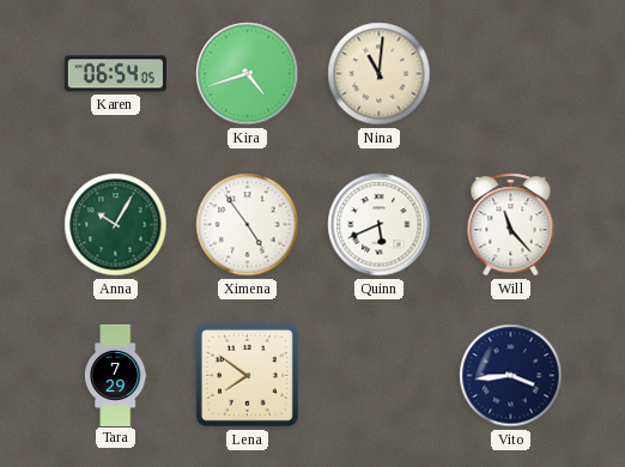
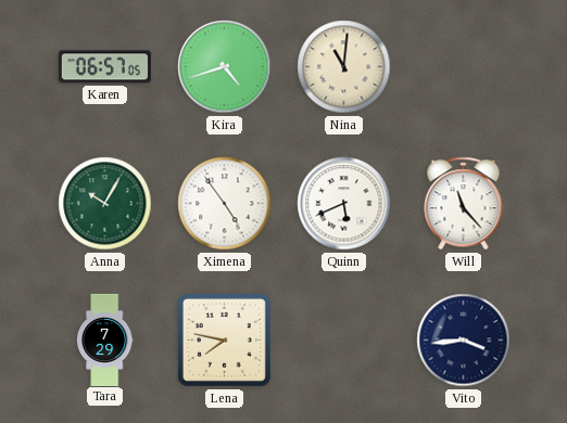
Karen: 06:54 -> 06:57 (104, 67)
Lena: 7:51 -> 7:47 (224, 339)
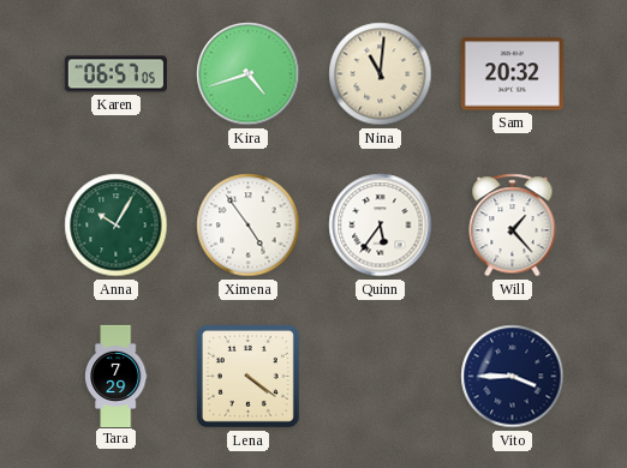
Sam: none -> 20:32 (512, 74)
Quinn: 5:41 -> 5:36 (381, 226)
Will: 11:23 -> 1:23 (513, 226)
Lena: 7:47 -> 4:21 (247, 376)
Vito: 3:44 -> 3:45 (513, 377)
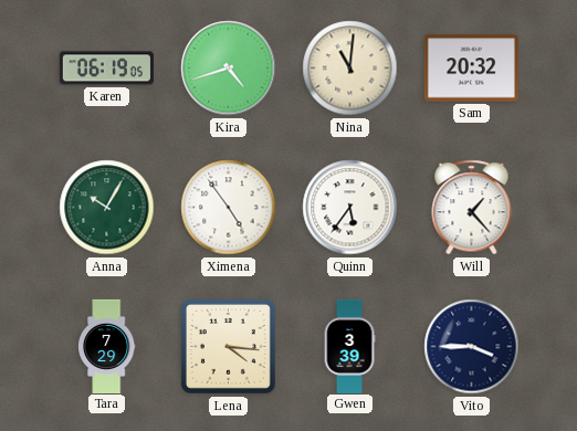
Karen: 06:57 -> 06:19 (106, 69)
Lena: 4:21 -> 4:16 (228, 346)
Gwen: none -> 3:39 (349, 346)
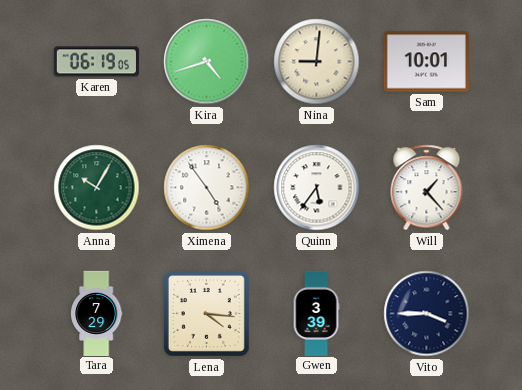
Nina: 11:01 -> 9:01 (317, 62)
Sam: 20:32 -> 10:01 (426, 62)
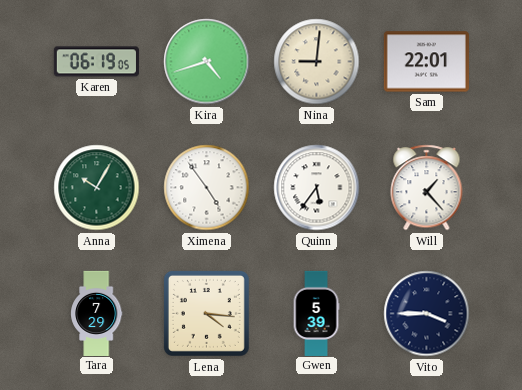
Sam: 10:01 -> 22:01 (426, 62)
Gwen: 3:39 -> 5:39 (316, 313)
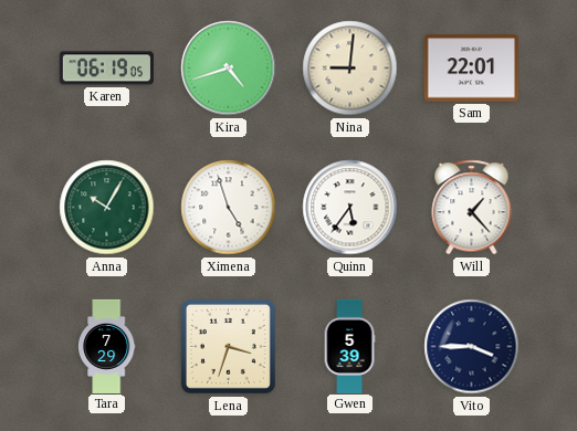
Ximena: 4:54 -> 4:57 (229, 208)
Lena: 4:16 -> 3:33 (228, 346)
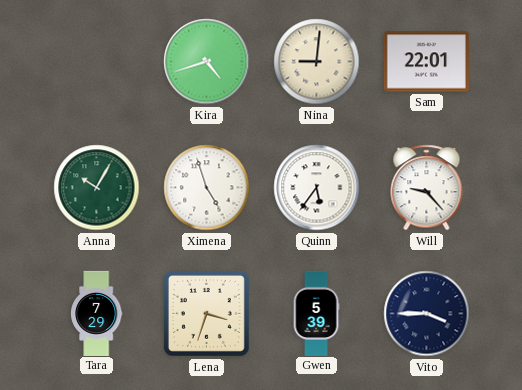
Karen: 06:19 -> none (106, 69)
Will: 1:23 -> 9:23 (427, 188)
